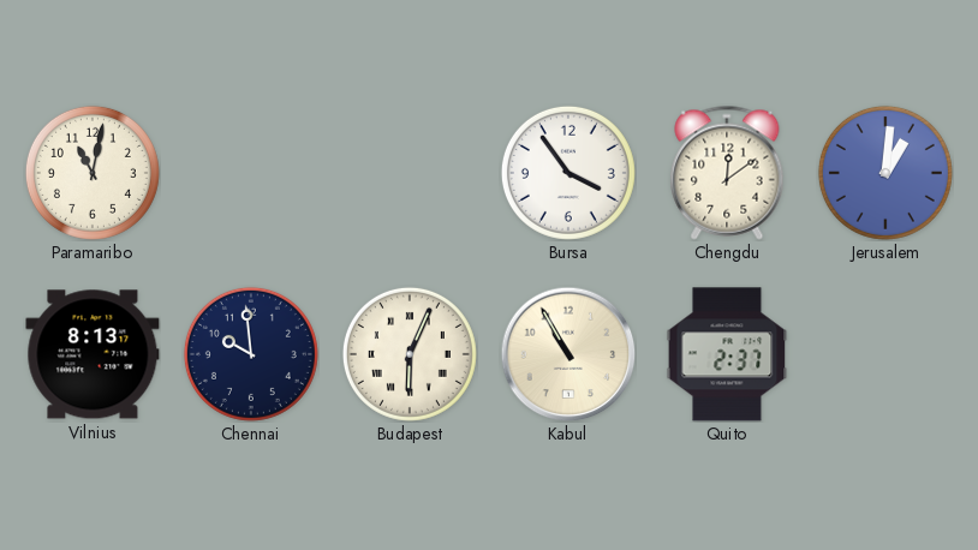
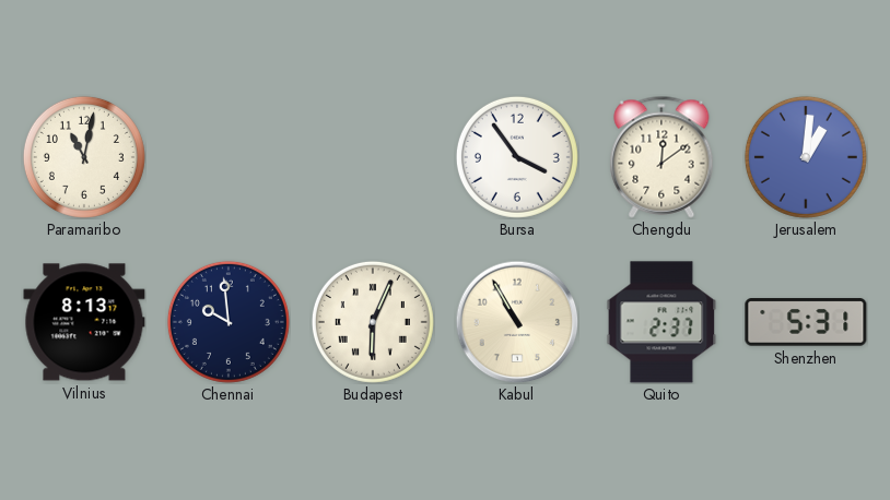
Shenzhen: none -> 5:31 (806, 322)
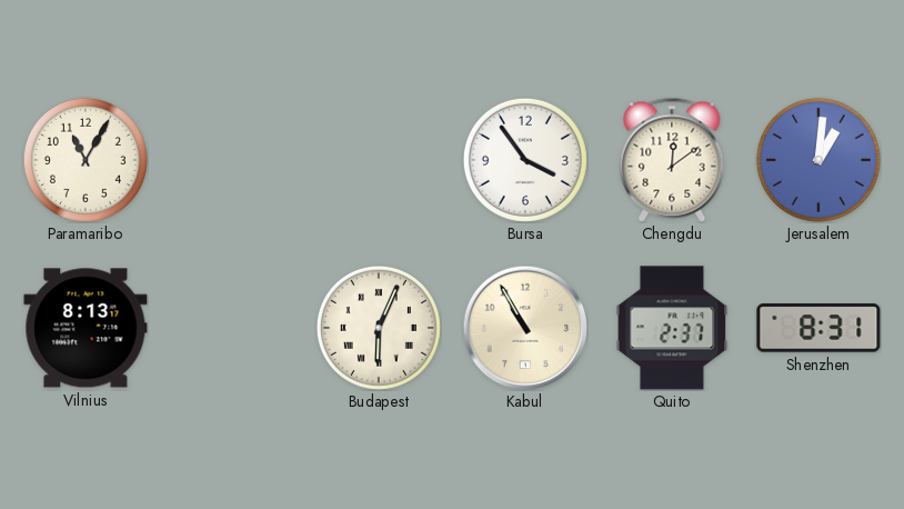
Paramaribo: 11:02 -> 11:05 (86, 160)
Chennai: 9:59 -> none (229, 322)
Shenzhen: 5:31 -> 8:31 (818, 328)
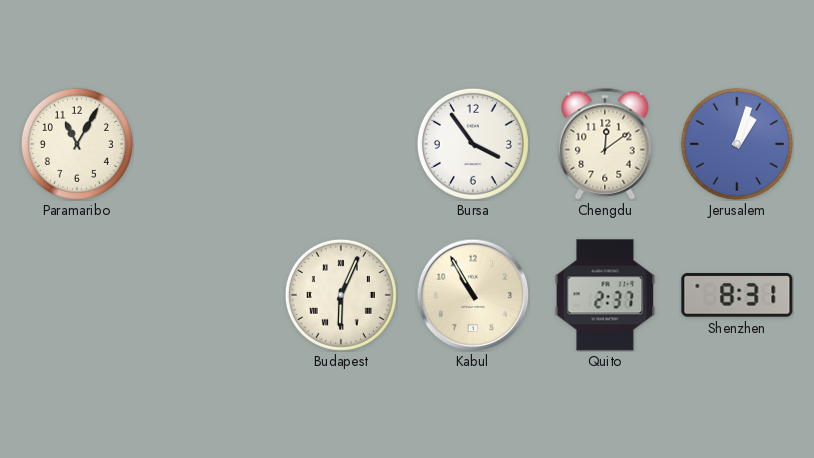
Jerusalem: 1:01 -> 1:03 (737, 144)
Vilnius: 8:13 -> none (86, 328)
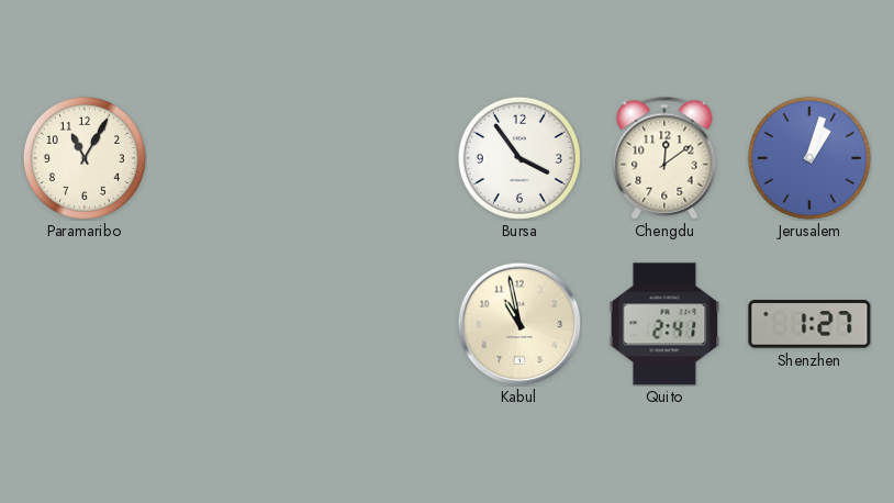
Budapest: 6:04 -> none (341, 295)
Kabul: 10:55 -> 10:58 (519, 324)
Quito: 2:37 -> 2:41 (664, 324)
Shenzhen: 8:31 -> 1:27 (809, 324)
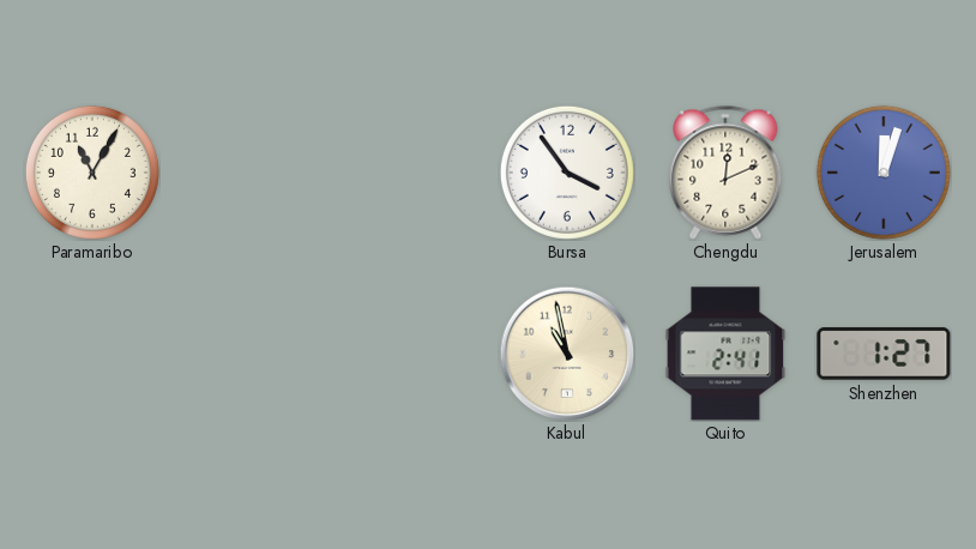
Chengdu: 12:09 -> 12:11 (725, 173)
Jerusalem: 1:03 -> 12:03 (884, 173)
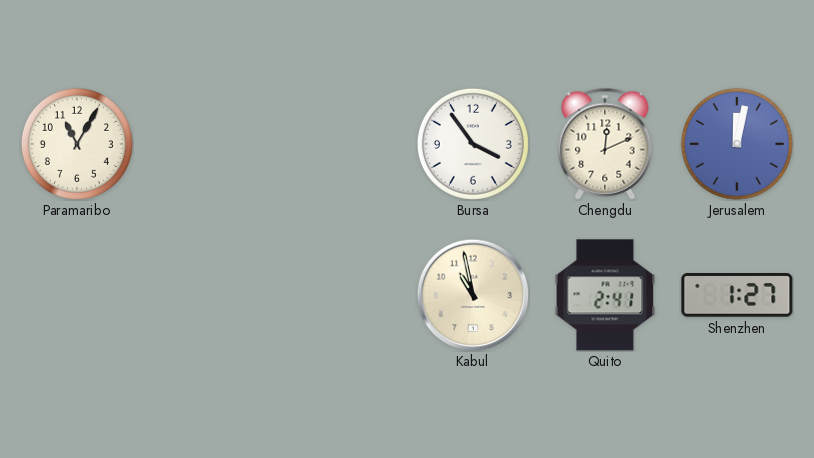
Jerusalem: 12:03 -> 12:02 (737, 144)
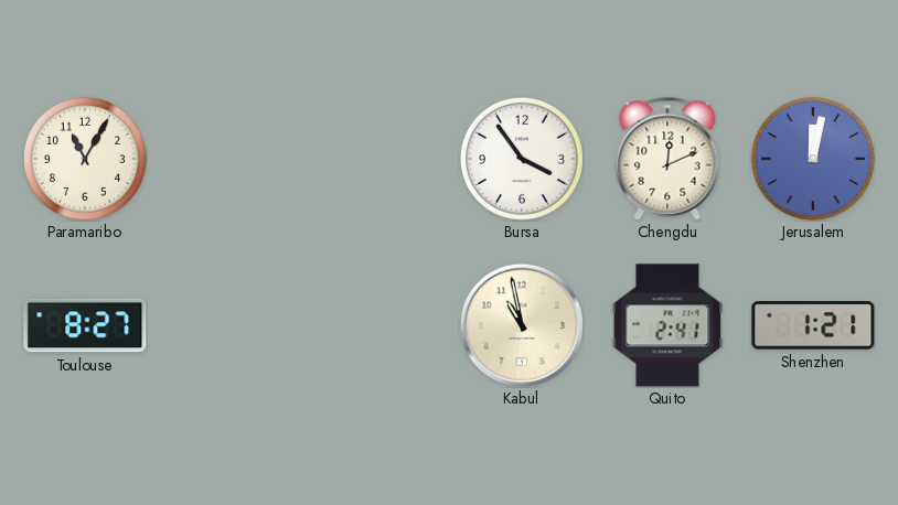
Toulouse: none -> 8:27 (85, 325)
Shenzhen: 1:27 -> 1:21 (813, 325)
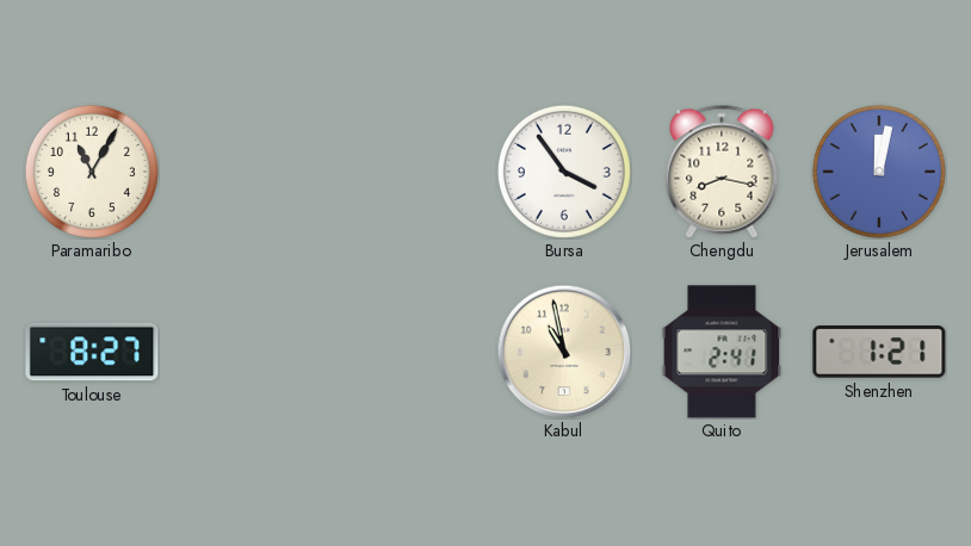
Chengdu: 12:11 -> 8:17 (722, 172)
